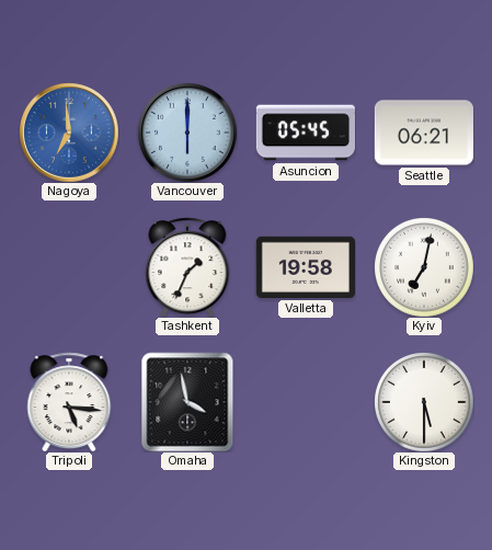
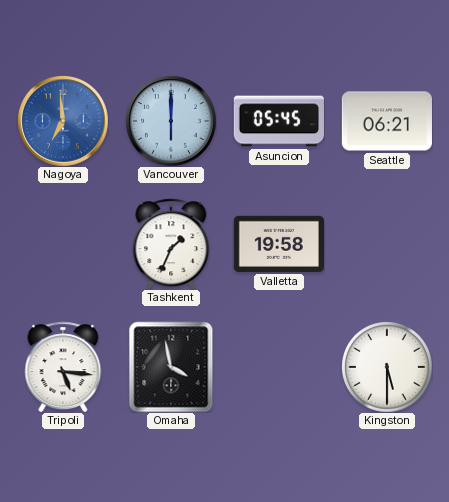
Kyiv: 7:02 -> none (424, 267)
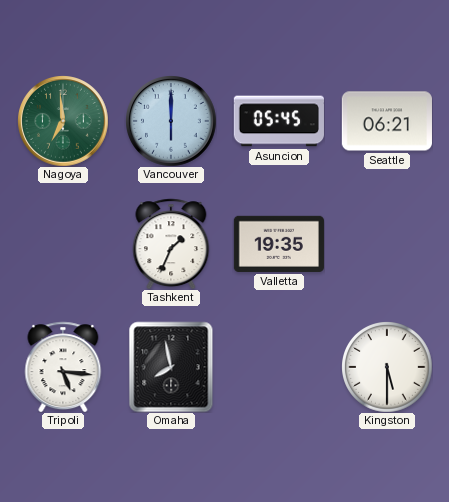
Nagoya dial: blue -> green (63, 121)
Valletta: 19:58 -> 19:35 (279, 244)
Omaha: 3:58 -> 7:58 (171, 367)
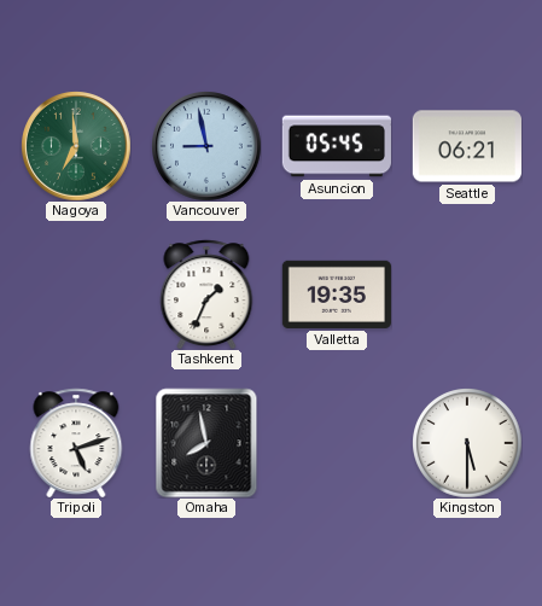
Vancouver: 6:00 -> 8:58 (206, 146)
Tripoli: 5:16 -> 5:12 (76, 443)
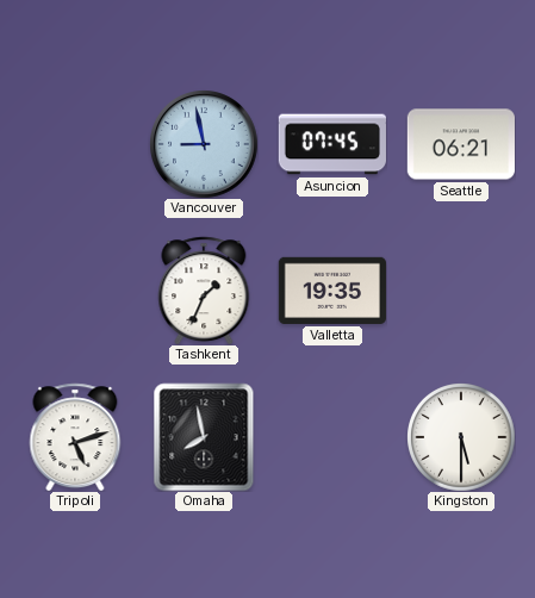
Nagoya: 6:59 -> none (76, 146)
Asuncion: 05:45 -> 07:45 (332, 144)
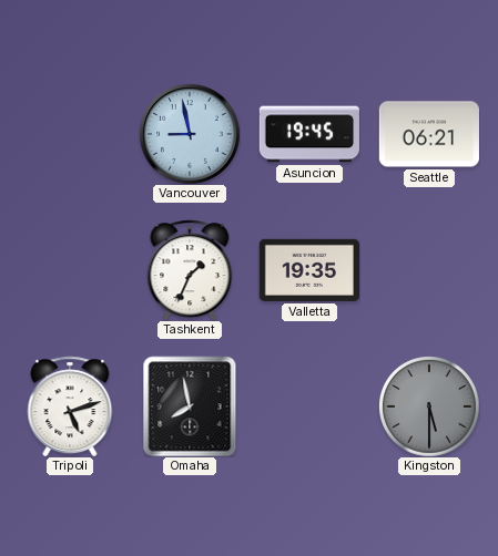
Asuncion: 07:45 -> 19:45 (309, 134)
Kingston dial: white -> grey (429, 406)
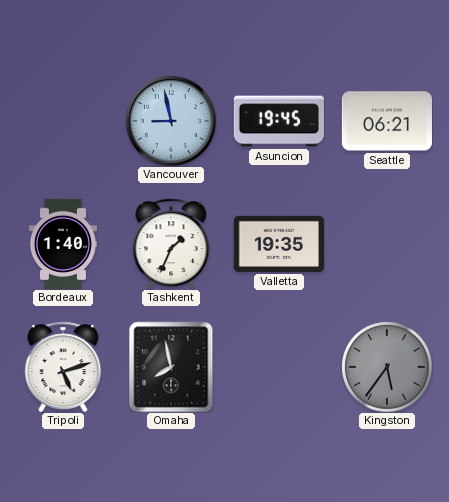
Bordeaux: none -> 1:40 (63, 243)
Kingston: 5:30 -> 5:36 (387, 367)
